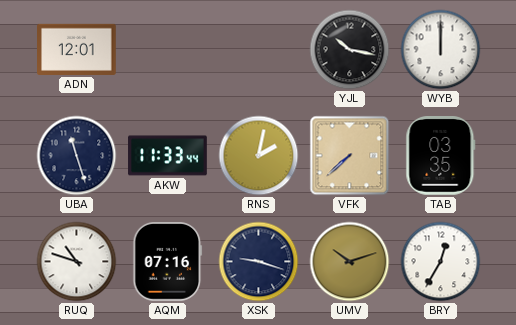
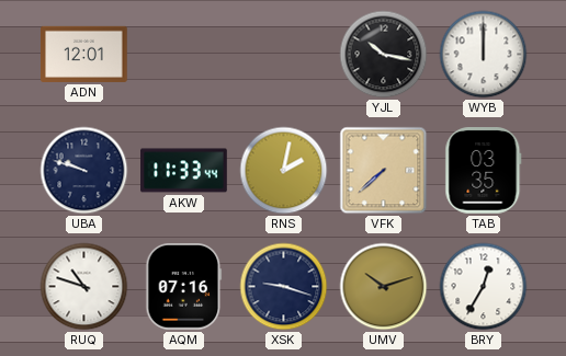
UBA: 11:27 -> 9:48 (84, 171)
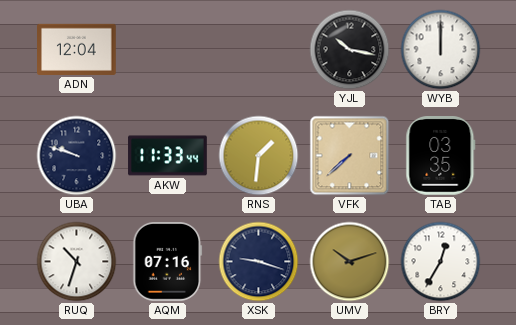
ADN: 12:01 -> 12:04 (77, 49)
RNS: 2:02 -> 1:31 (259, 156)
RUQ: 10:48 -> 10:33 (77, 262)
